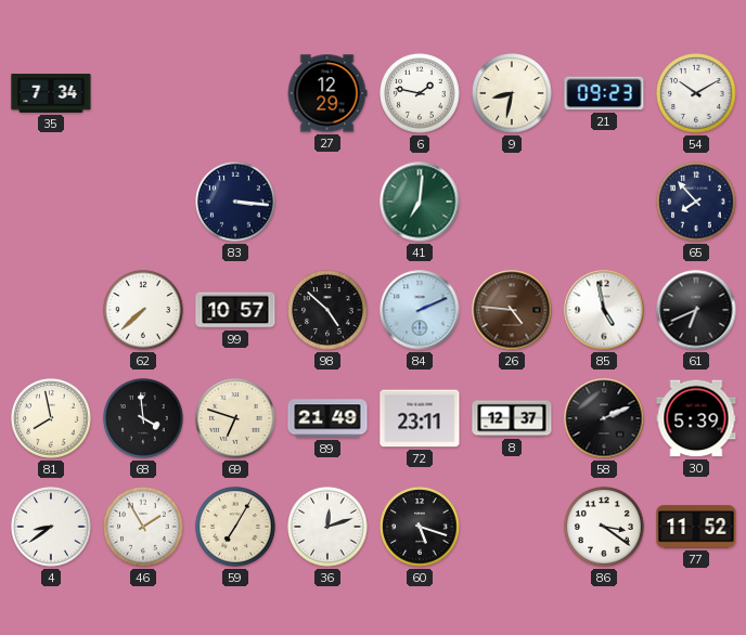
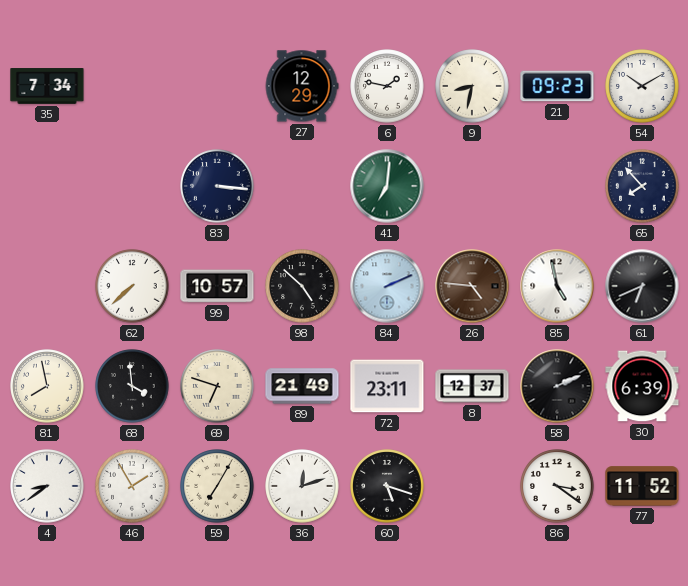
30: 5:39 -> 6:39 (642, 386)
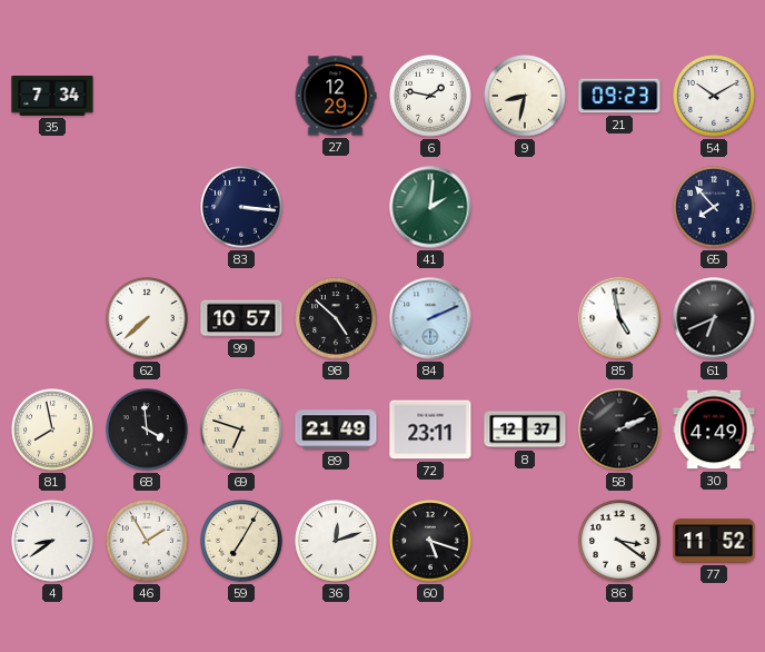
41: 7:01 -> 2:01 (430, 207)
26: 4:46 -> none (472, 286)
30: 6:39 -> 4:49 (714, 429)
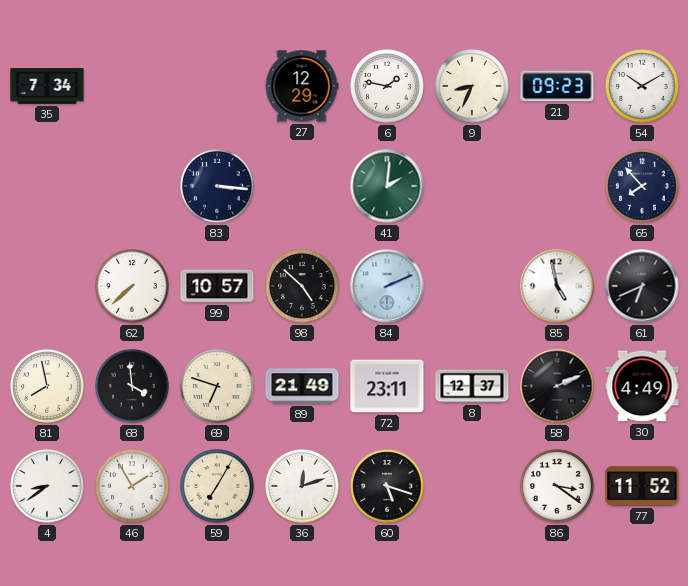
9: 8:32 -> 8:34 (472, 86)
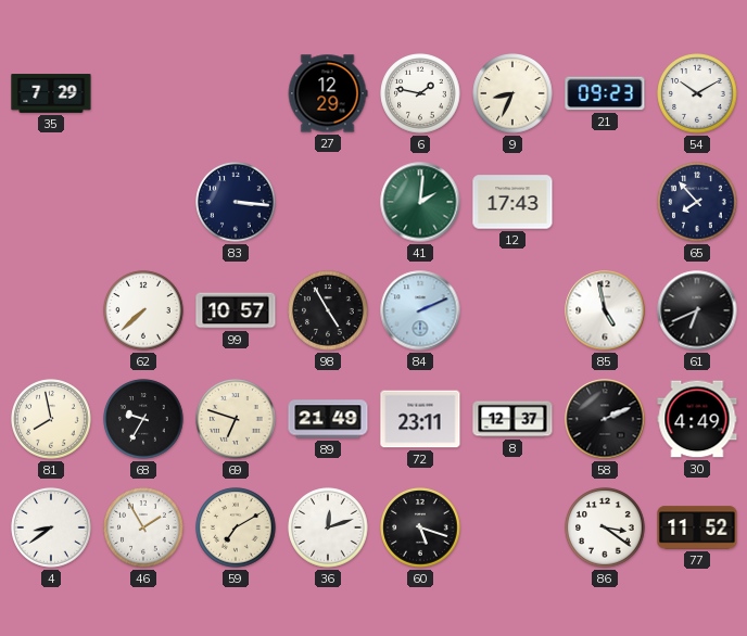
35: 7:34 -> 7:29 (51, 93)
12: none -> 17:43 (512, 202)
98: 4:52 -> 4:55 (328, 310)
68: 3:59 -> 9:35 (143, 419)
59: 7:05 -> 7:10 (236, 527)
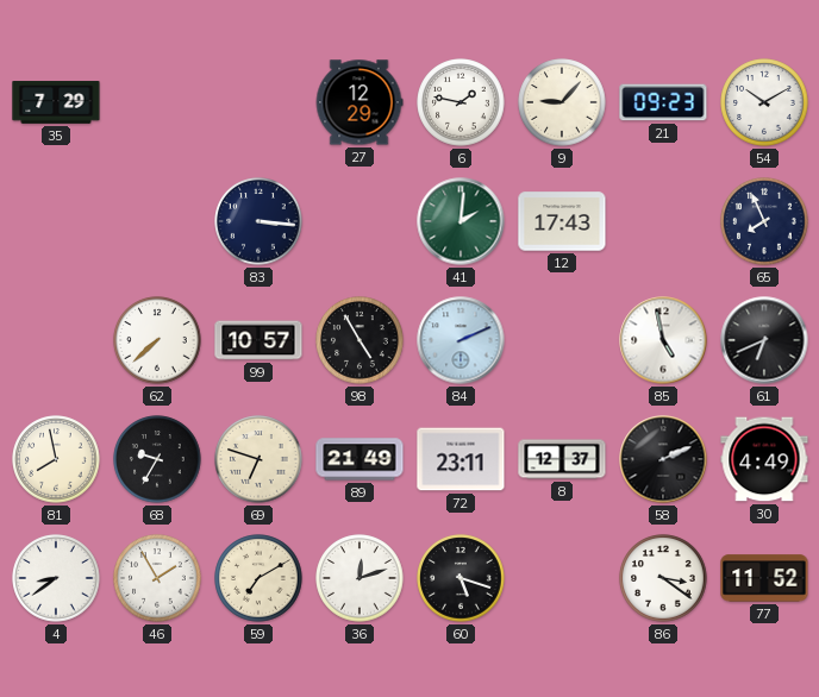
9: 8:34 -> 9:07 (562, 102)
65: 7:53 -> 7:56 (764, 221)
